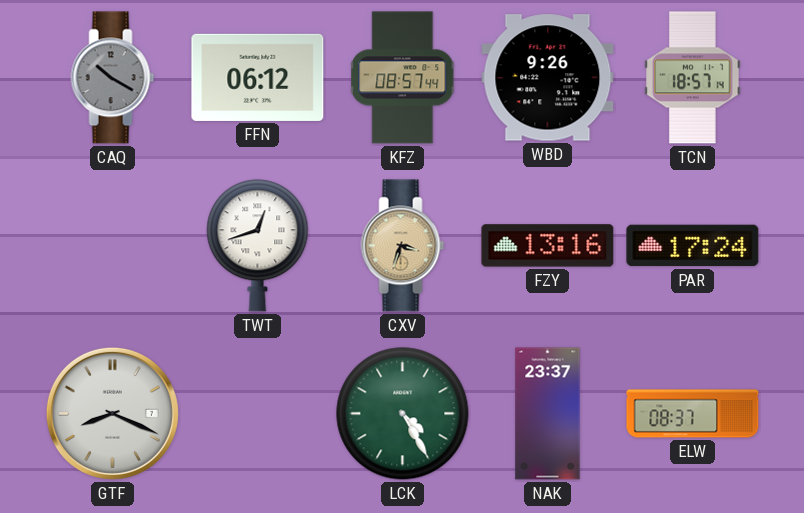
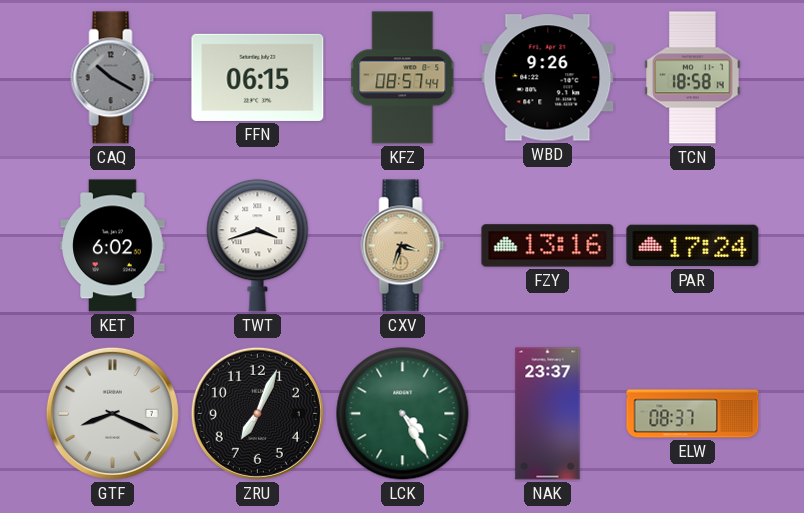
FFN: 06:12 -> 06:15 (258, 77)
TCN: 18:57 -> 18:58 (693, 78)
KET: none -> 6:02 (113, 246)
TWT: 12:42 -> 3:42 (258, 246)
ZRU: none -> 7:04 (257, 413)
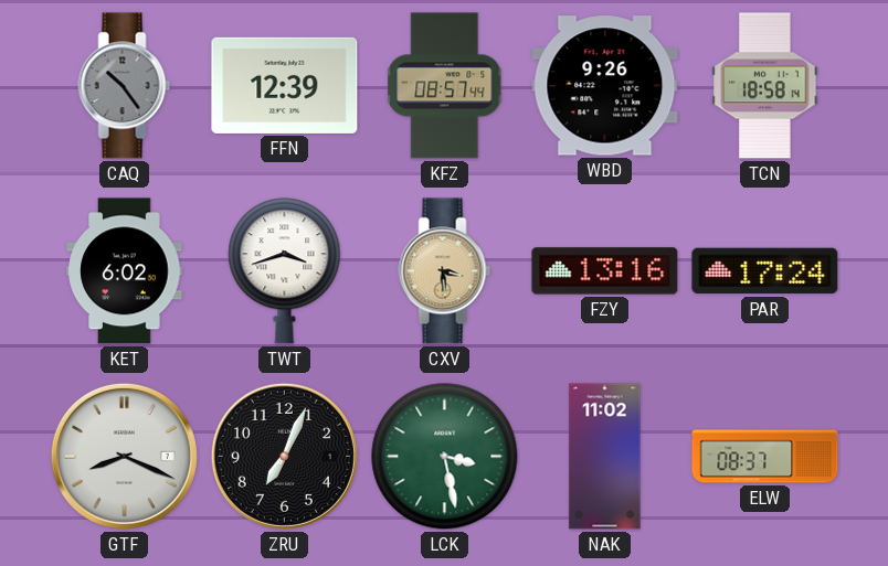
CAQ: 10:20 -> 10:24 (125, 86)
FFN: 06:15 -> 12:39 (285, 85)
CXV: 3:33 -> 3:29 (445, 271)
LCK: 4:25 -> 3:28 (445, 457)
NAK: 23:37 -> 11:02 (605, 457)
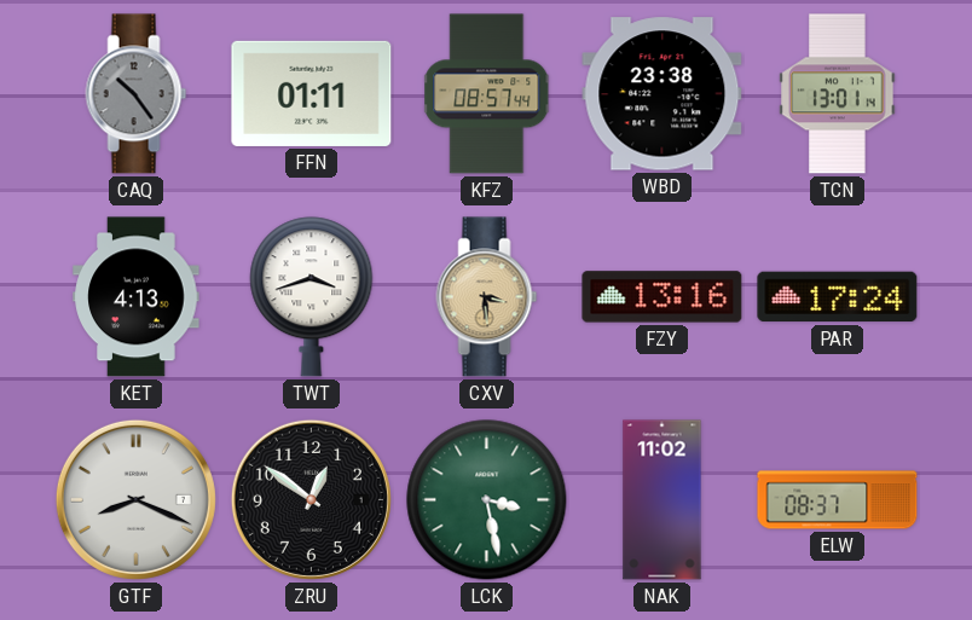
FFN: 12:39 -> 01:11 (312, 93)
WBD: 9:26 -> 23:38 (663, 94)
TCN: 18:58 -> 13:01 (838, 94)
KET: 6:02 -> 4:13 (137, 297)
ZRU: 7:04 -> 12:51 (311, 499)
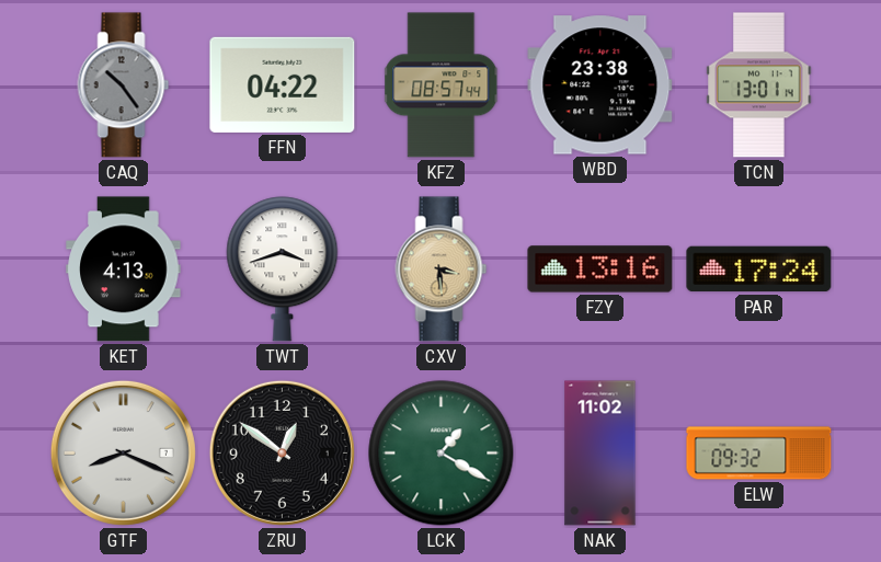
FFN: 01:11 -> 04:22 (283, 84)
LCK: 3:28 -> 1:20 (442, 454)
ELW: 08:37 -> 09:32 (759, 454)
